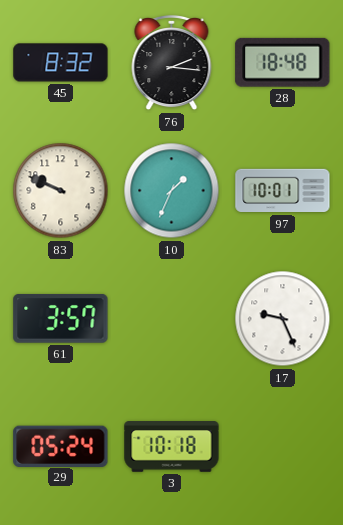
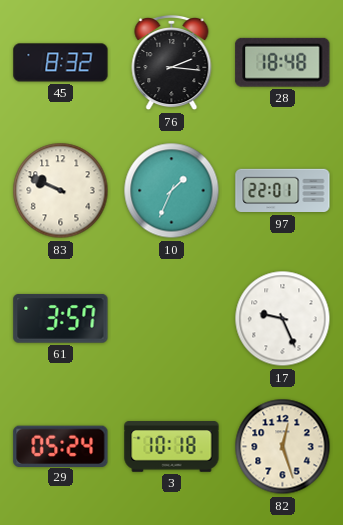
97: 10:01 -> 22:01 (283, 191)
82: none -> 12:27 (283, 447)
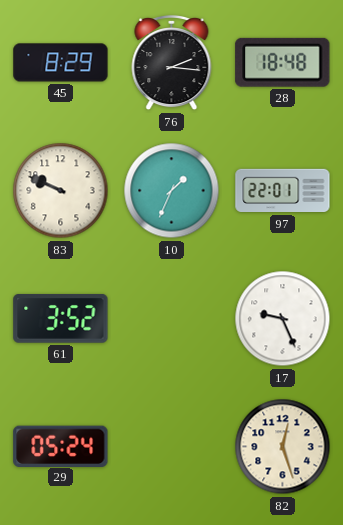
45: 8:32 -> 8:29 (61, 63)
61: 3:57 -> 3:52 (61, 319)
3: 10:18 -> none (172, 447)
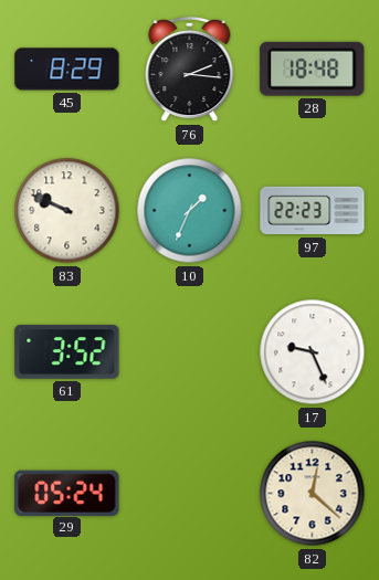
97: 22:01 -> 22:23 (313, 211)
82: 12:27 -> 12:22 (313, 494)
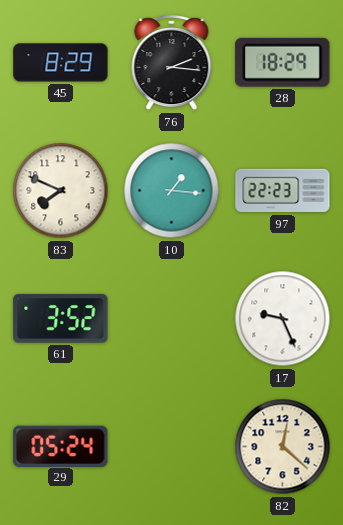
28: 18:48 -> 18:29 (283, 62)
83: 9:49 -> 7:49 (61, 191)
10: 1:34 -> 1:16 (172, 191)
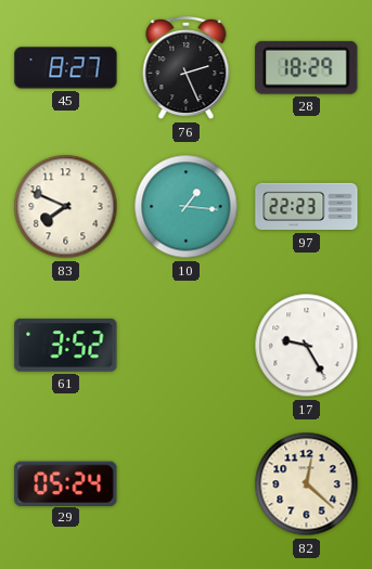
45: 8:29 -> 8:27 (66, 68)
76: 2:16 -> 2:26 (187, 68)
17: 9:26 -> 9:25 (307, 346)
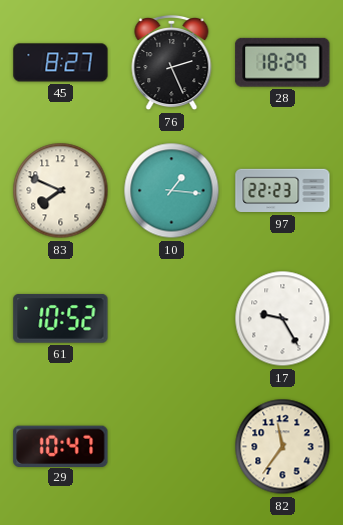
61: 3:52 -> 10:52 (61, 319)
29: 05:24 -> 10:47 (61, 446)
82: 12:22 -> 11:36 (283, 447)
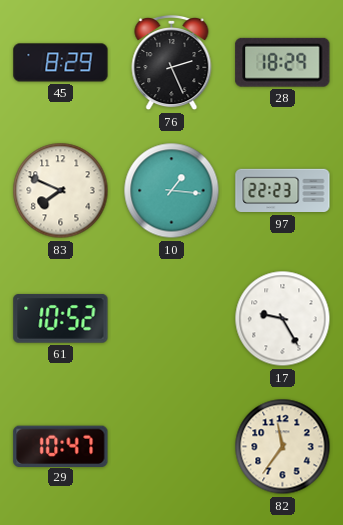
45: 8:27 -> 8:29 (61, 63)
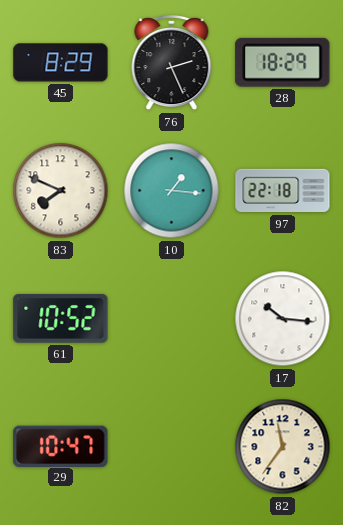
97: 22:23 -> 22:18 (283, 191)
17: 9:25 -> 10:16 (283, 319)
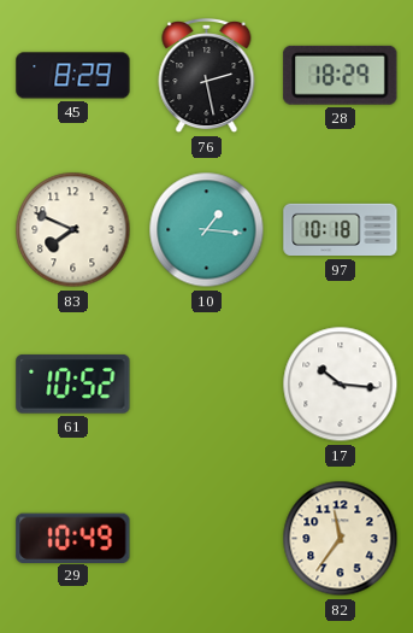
76: 2:26 -> 2:28 (207, 76)
97: 22:18 -> 10:18 (341, 230)
29: 10:47 -> 10:49 (73, 538)
